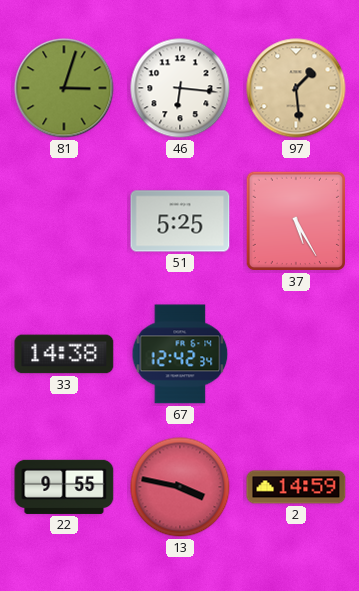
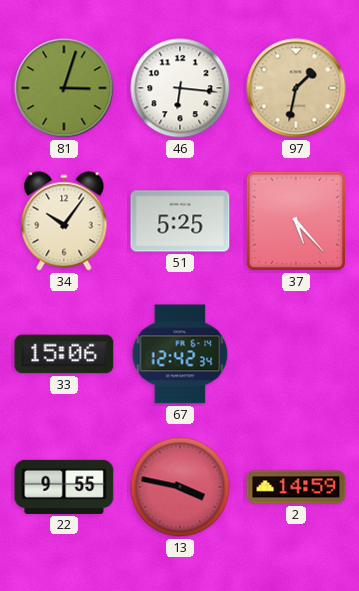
97: 1:29 -> 1:32 (296, 88)
34: none -> 10:06 (64, 221)
37: 5:25 -> 5:23 (296, 221)
33: 14:38 -> 15:06 (64, 354)
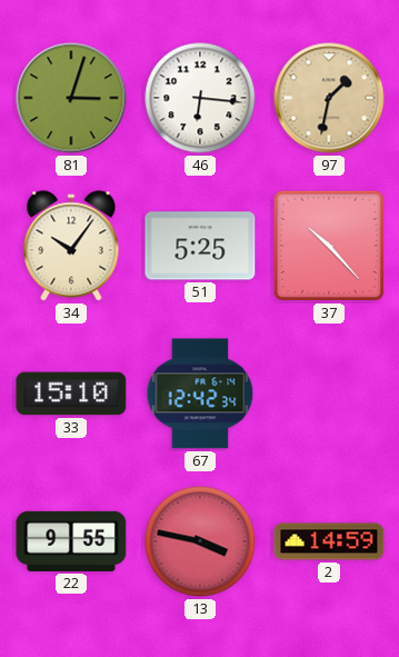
37: 5:23 -> 10:23 (329, 246)
33: 15:06 -> 15:10 (71, 394)
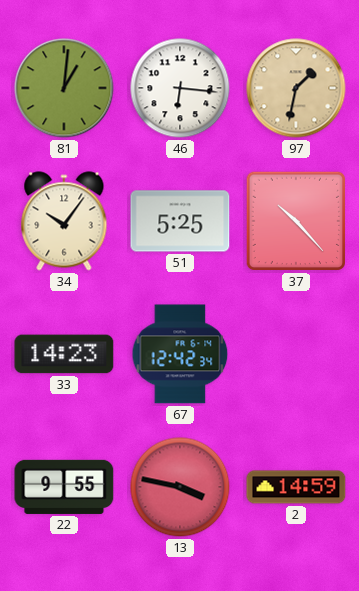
81: 3:03 -> 1:01 (64, 88)
33: 15:10 -> 14:23 (64, 354)
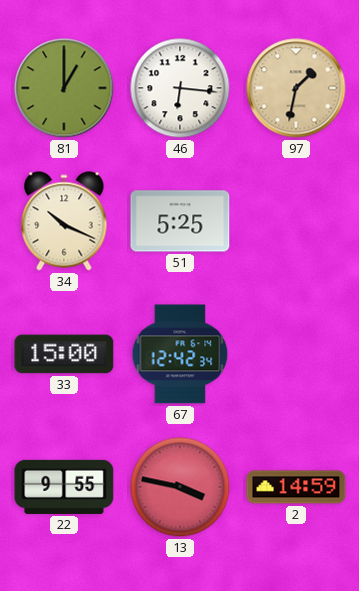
81: 1:01 -> 1:00 (64, 88)
34: 10:06 -> 10:19 (64, 221)
37: 10:23 -> none (296, 221)
33: 14:23 -> 15:00 (64, 354)
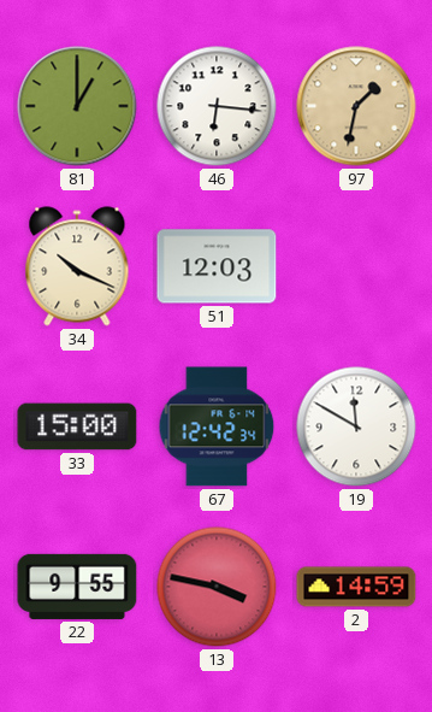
51: 5:25 -> 12:03 (217, 266)
19: none -> 11:50 (356, 426)
